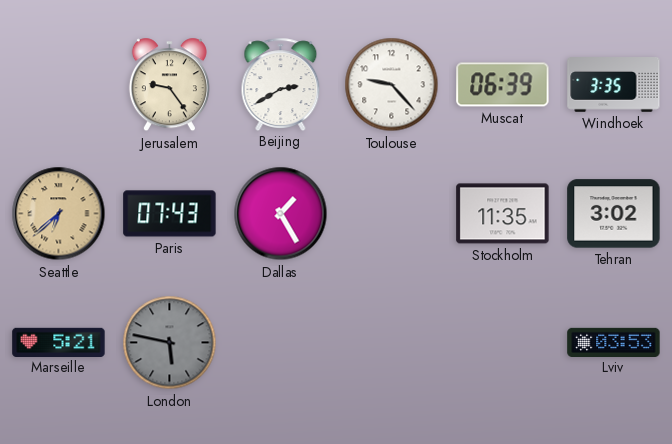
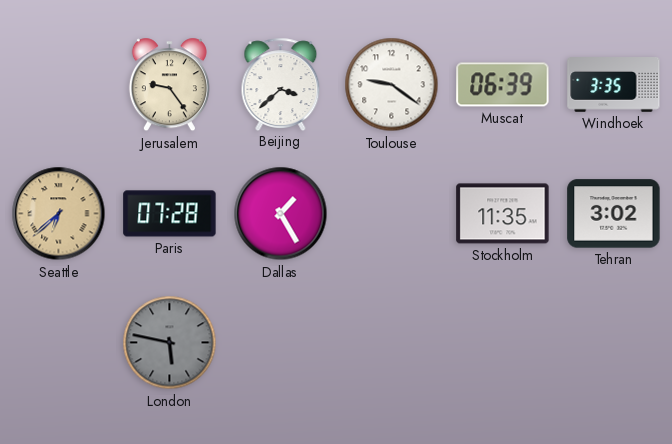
Beijing: 2:40 -> 3:38 (281, 84)
Toulouse: 9:23 -> 9:21 (392, 85)
Paris: 07:43 -> 07:28 (170, 214)
Marseille: 5:21 -> none (59, 342)
Lviv: 03:53 -> none (614, 342)
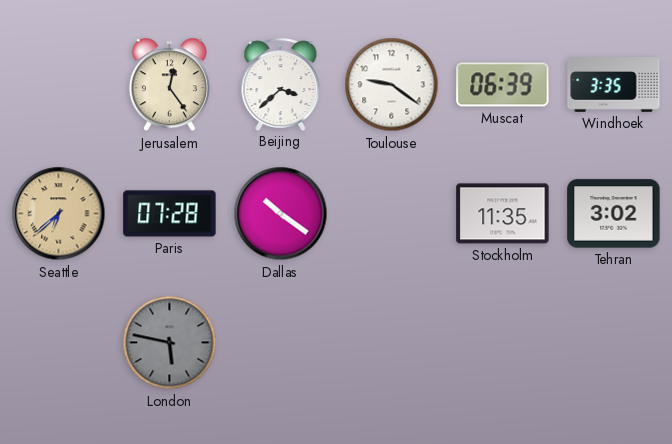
Jerusalem: 9:24 -> 12:24 (169, 85)
Dallas: 1:25 -> 10:21 (281, 214)
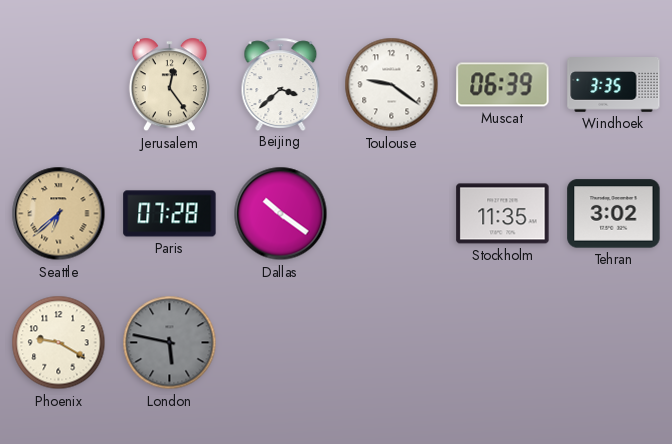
Phoenix: none -> 9:20 (59, 343)
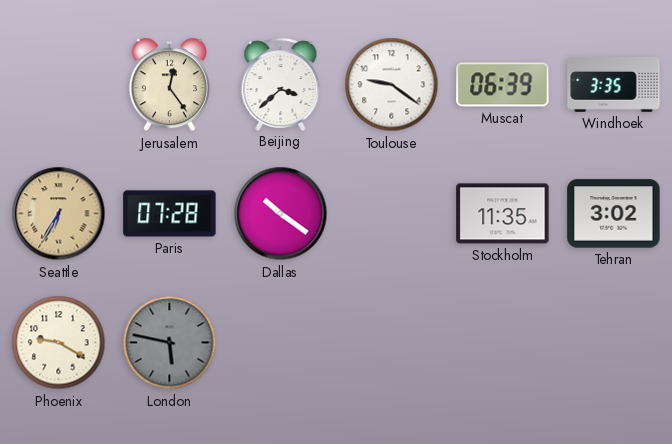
Seattle: 6:38 -> 6:35 (59, 214)
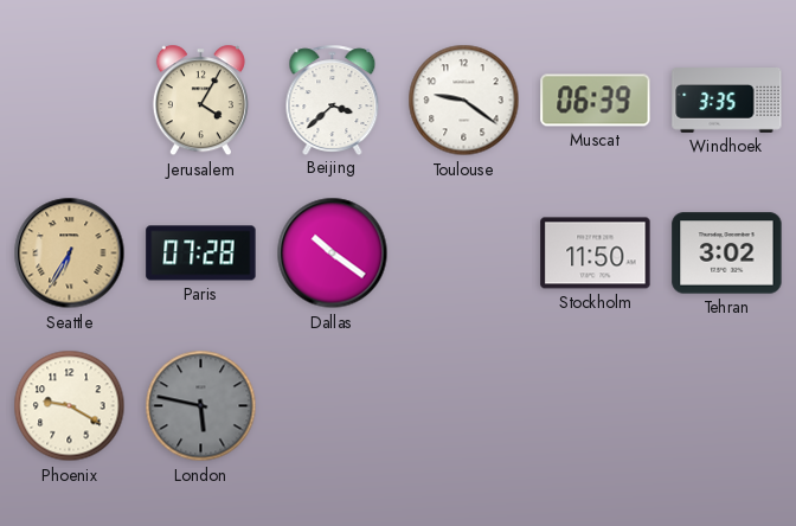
Jerusalem: 12:24 -> 4:05 (200, 101)
Stockholm: 11:35 -> 11:50 (596, 254)
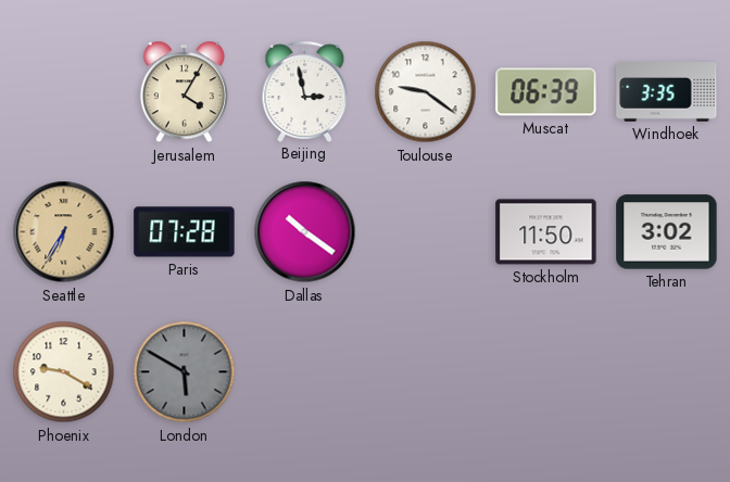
Beijing: 3:38 -> 2:58 (305, 91)
London: 5:47 -> 5:50 (185, 372)
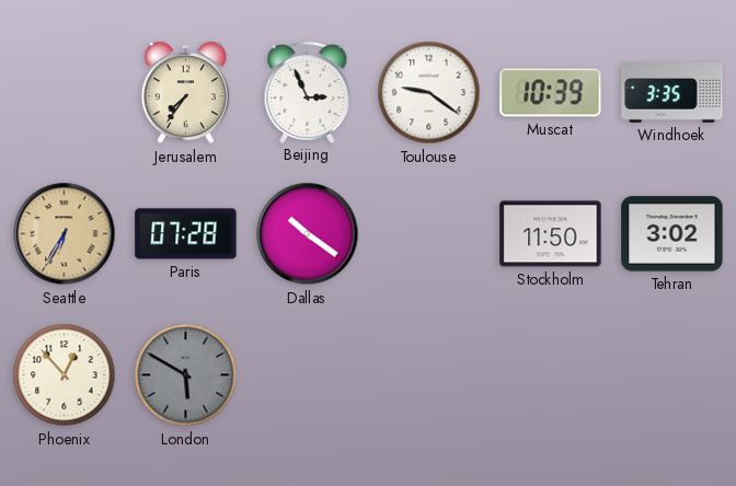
Jerusalem: 4:05 -> 7:36 (185, 93)
Beijing: 2:58 -> 2:56 (308, 92)
Muscat: 06:39 -> 10:39 (551, 93)
Phoenix: 9:20 -> 12:53 (65, 375)
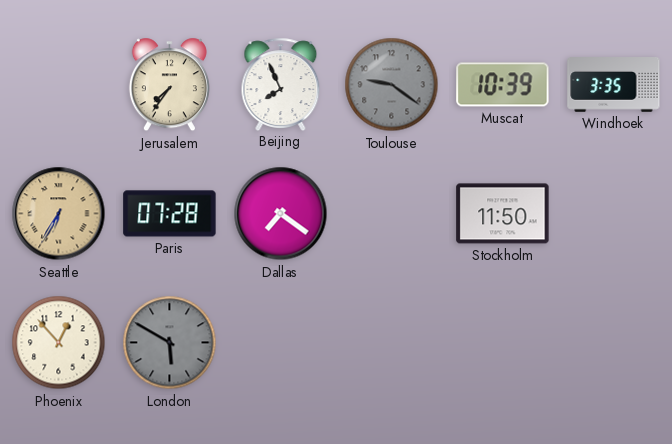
Beijing: 2:56 -> 7:56 (281, 84)
Toulouse dial: white -> grey (392, 85)
Dallas: 10:21 -> 7:21 (281, 214)
Tehran: 3:02 -> none (672, 234)
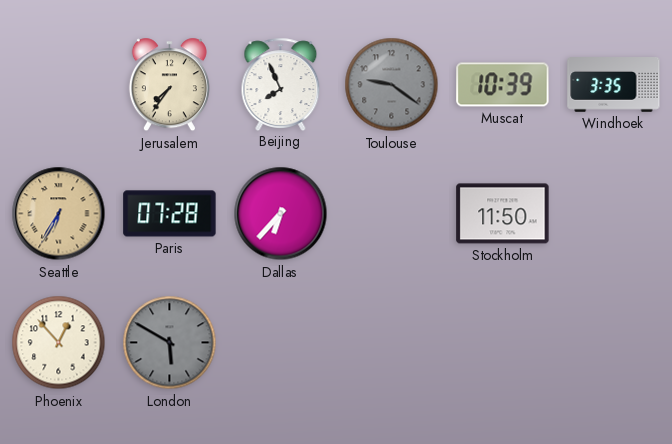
Dallas: 7:21 -> 6:37 (281, 214)
